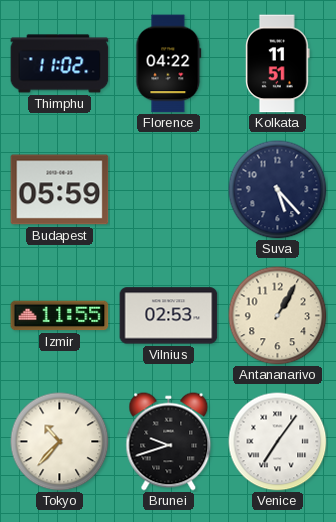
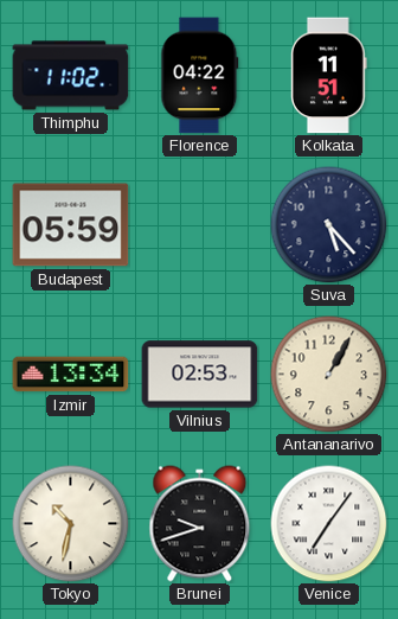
Izmir: 11:55 -> 13:34 (71, 375)
Tokyo: 10:37 -> 10:32 (71, 524)
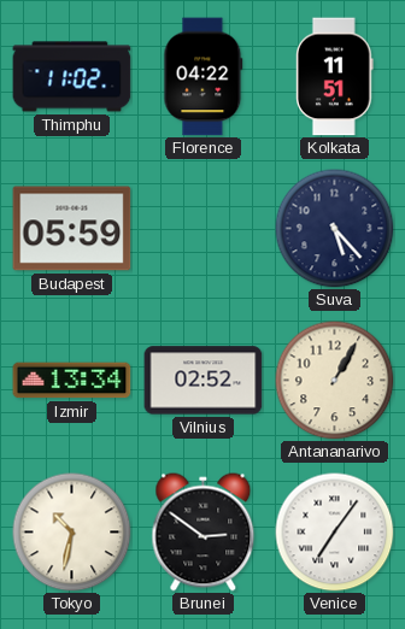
Vilnius: 02:53 -> 02:52 (204, 381)
Brunei: 9:42 -> 2:51 (204, 533)
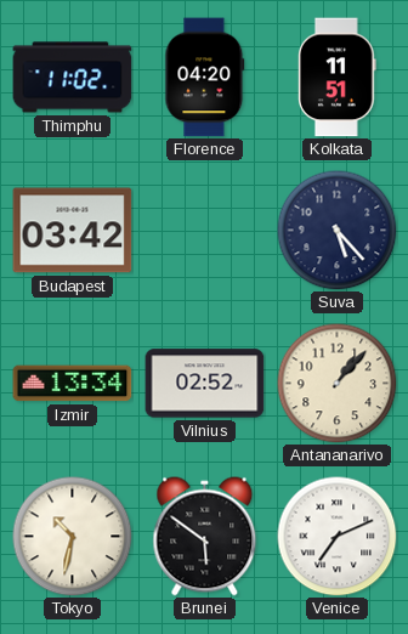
Florence: 04:22 -> 04:20 (205, 78)
Budapest: 05:59 -> 03:42 (73, 231)
Antananarivo: 1:05 -> 1:07 (338, 384)
Brunei: 2:51 -> 5:51 (205, 537)
Venice: 7:06 -> 7:11 (338, 537)
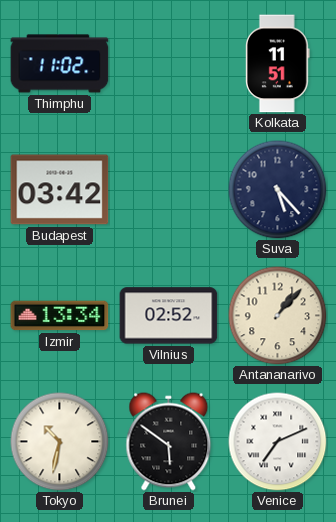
Florence: 04:20 -> none (205, 78)
